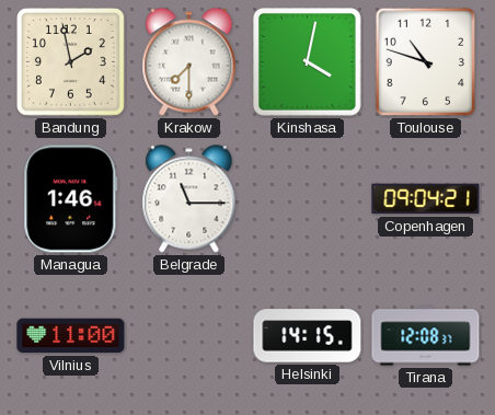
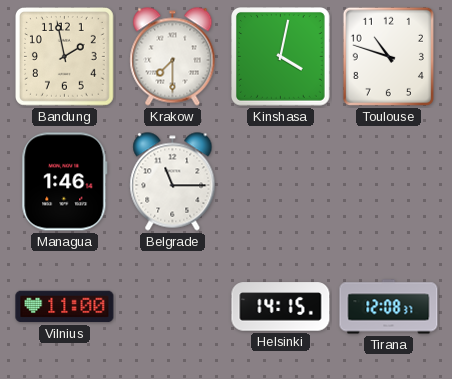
Copenhagen: 09:04 -> none (426, 199)
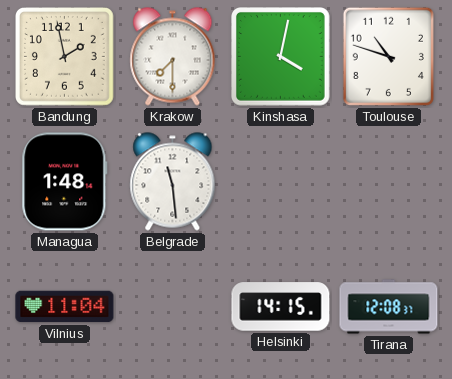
Managua: 1:46 -> 1:48 (65, 182)
Belgrade: 11:15 -> 11:29 (173, 182)
Vilnius: 11:00 -> 11:04 (65, 307)
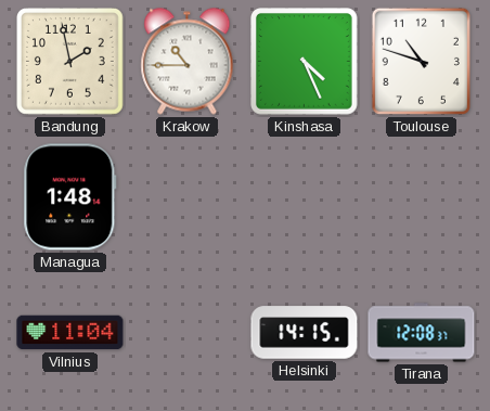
Krakow: 7:30 -> 10:45 (188, 62)
Kinshasa: 4:02 -> 4:26 (305, 62)
Belgrade: 11:29 -> none (173, 182)
